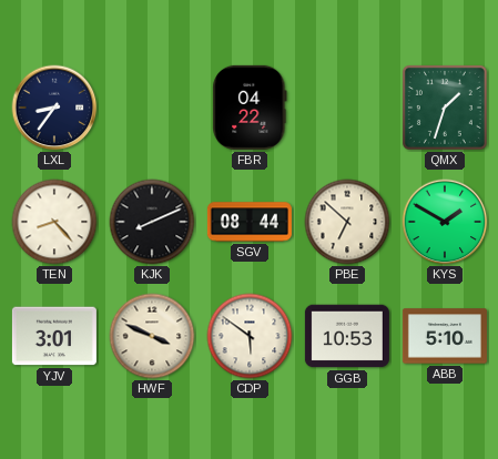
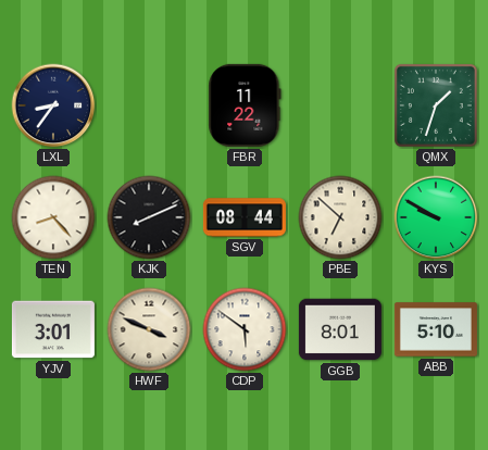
FBR: 04:22 -> 11:22 (245, 105)
KYS: 1:50 -> 9:50 (436, 217)
GGB: 10:53 -> 8:01 (340, 329)
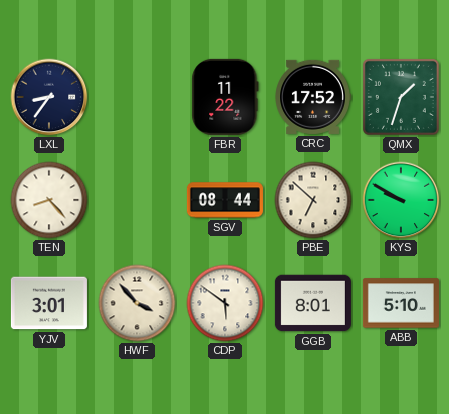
CRC: none -> 17:52 (313, 97)
KJK: 8:11 -> none (149, 217)
HWF: 3:49 -> 3:53 (137, 303)
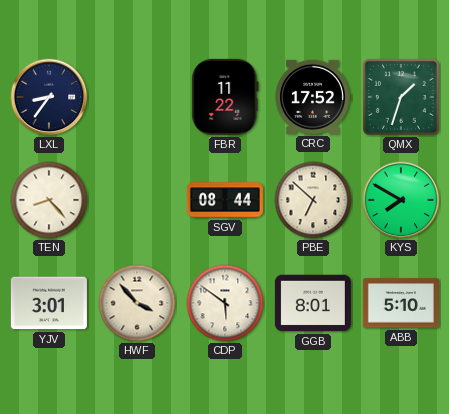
KYS: 9:50 -> 7:50 (401, 200)
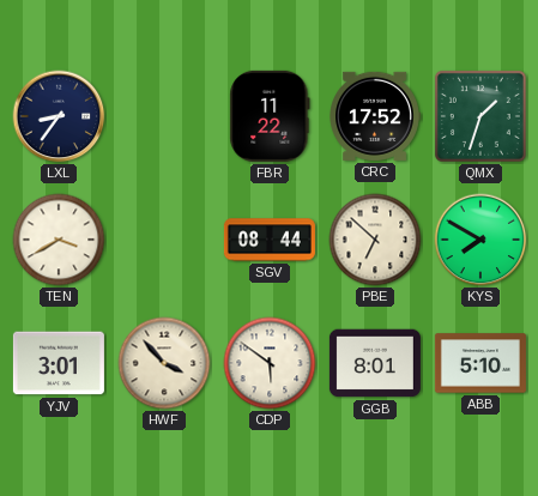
TEN: 8:23 -> 3:40 (59, 240)
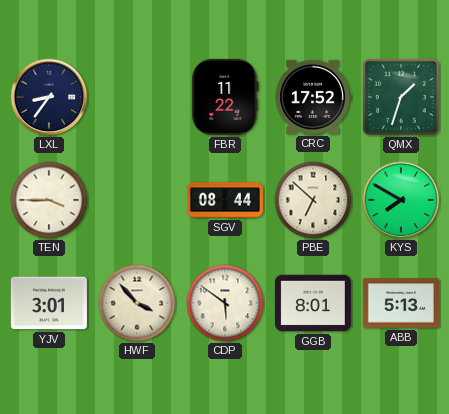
TEN: 3:40 -> 3:45 (49, 200)
ABB: 5:10 -> 5:13 (401, 303)
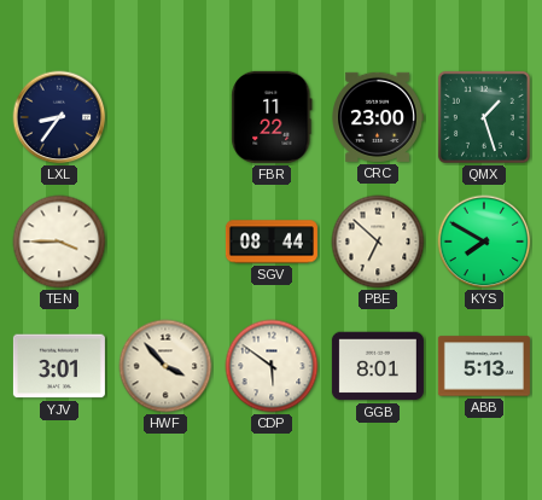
CRC: 17:52 -> 23:00 (378, 117)
QMX: 1:33 -> 1:27 (484, 117)
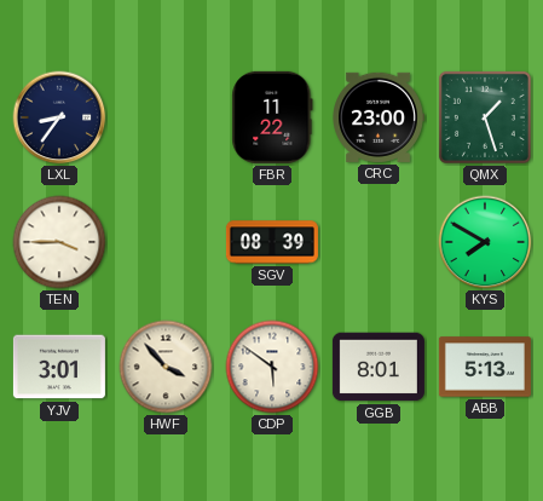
SGV: 08:44 -> 08:39 (272, 242)
PBE: 6:52 -> none (378, 242)
